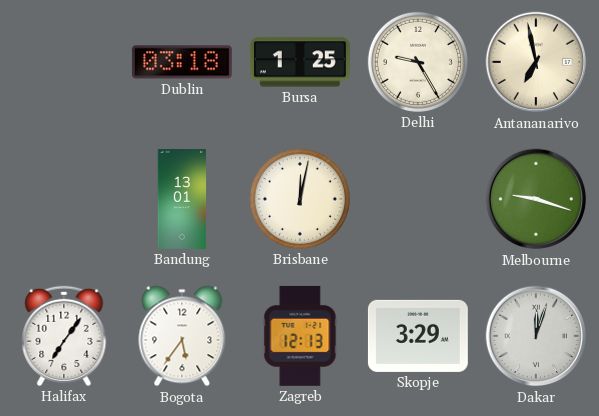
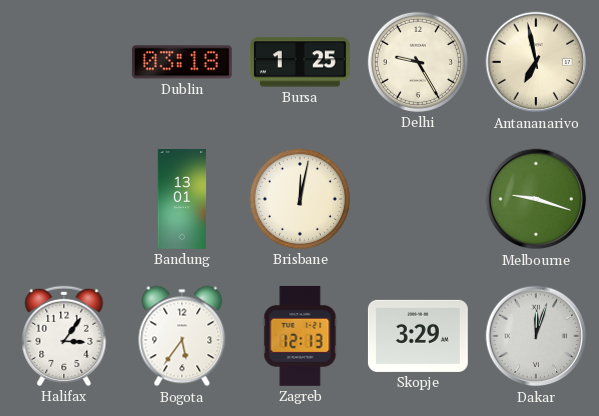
Halifax: 7:06 -> 3:06 (64, 336)
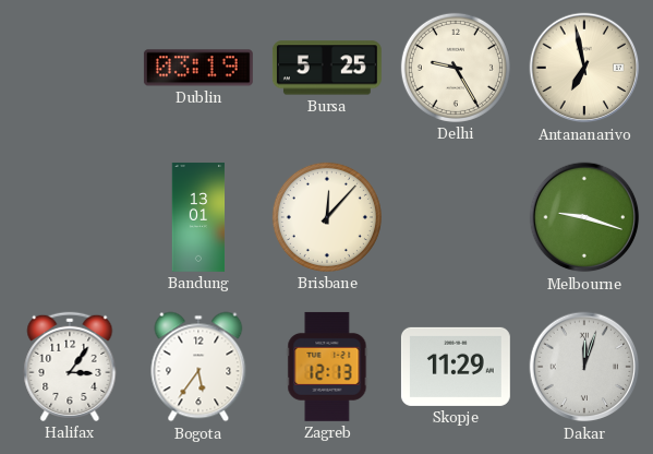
Dublin: 03:18 -> 03:19 (198, 68)
Bursa: 1:25 -> 5:25 (327, 68)
Brisbane: 12:02 -> 12:07 (327, 217)
Skopje: 3:29 -> 11:29 (456, 367)
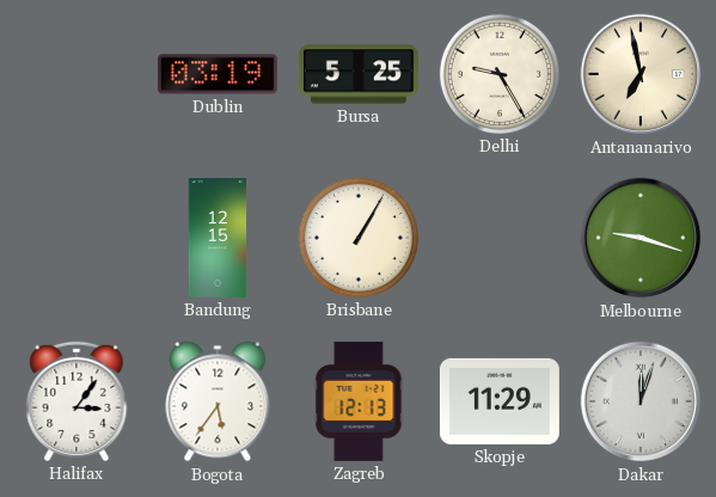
Bandung: 13:01 -> 12:15 (218, 238)
Brisbane: 12:07 -> 1:05 (359, 238)
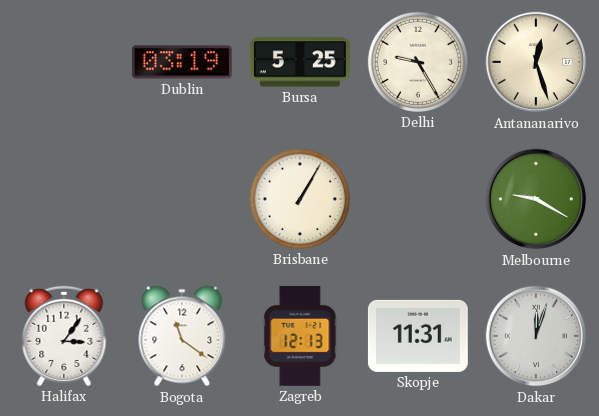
Antananarivo: 6:58 -> 12:27 (536, 62)
Bandung: 12:15 -> none (218, 238)
Melbourne: 9:18 -> 9:20 (536, 199)
Bogota: 5:36 -> 11:21 (182, 336)
Skopje: 11:29 -> 11:31 (418, 336)
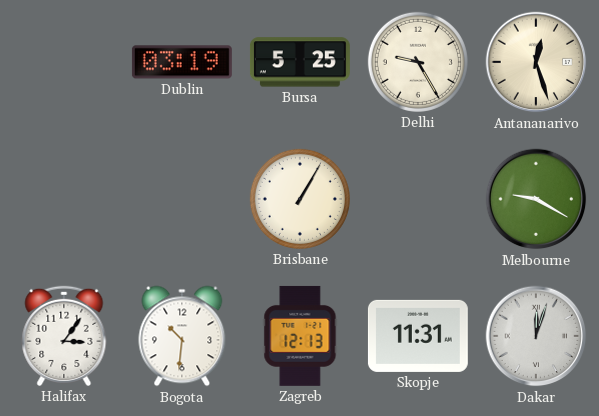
Bogota: 11:21 -> 10:31 (182, 336)
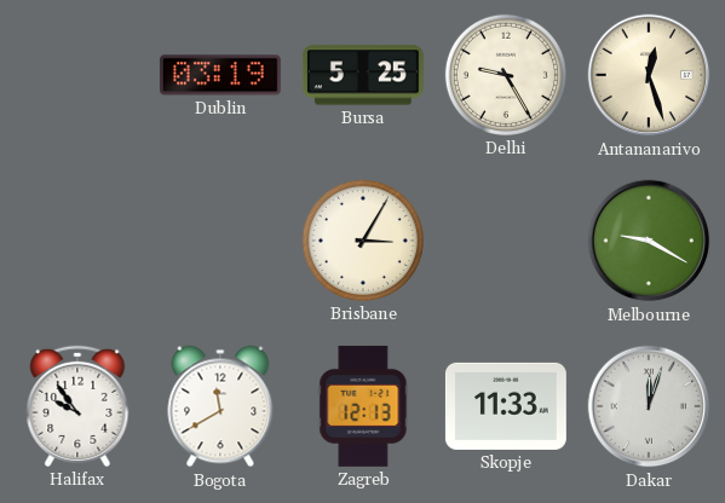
Brisbane: 1:05 -> 3:05 (363, 241)
Halifax: 3:06 -> 9:54 (77, 406)
Bogota: 10:31 -> 11:40 (220, 406)
Skopje: 11:31 -> 11:33 (506, 406)
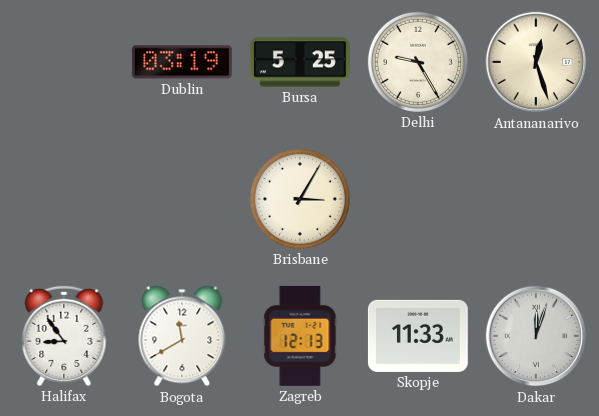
Melbourne: 9:20 -> none (649, 241)
Halifax: 9:54 -> 8:54 (64, 336)
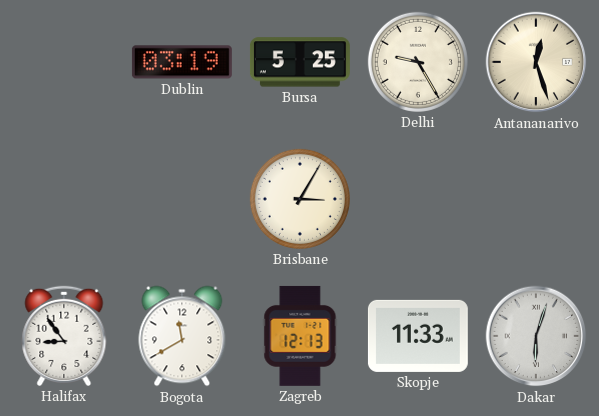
Dakar: 12:03 -> 6:03 (536, 336)
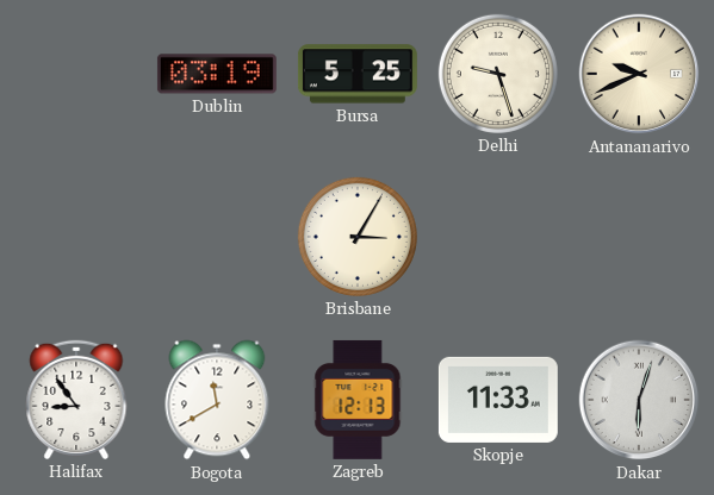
Delhi: 9:25 -> 9:27 (498, 74)
Antananarivo: 12:27 -> 9:41 (639, 74)
